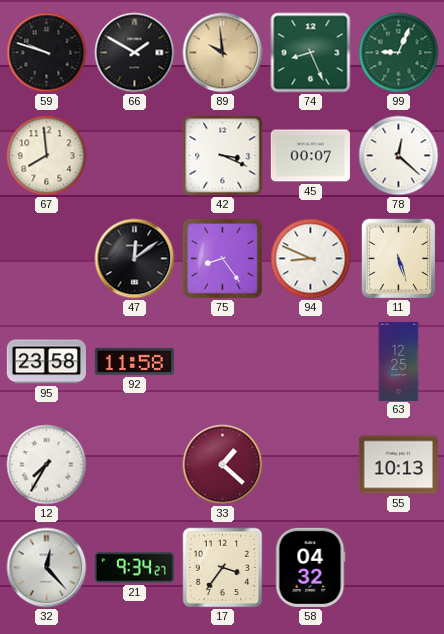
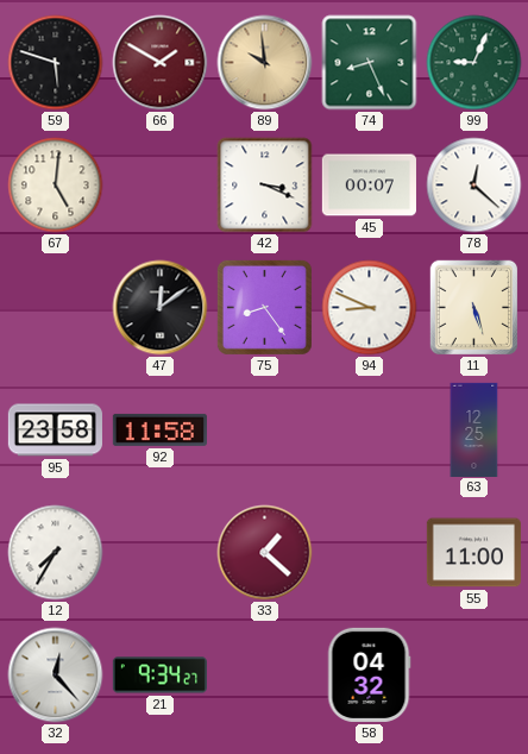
59: 9:48 -> 5:48 (56, 63)
66 dial: black -> burgundy (161, 63)
67: 7:59 -> 5:01 (56, 186)
55: 10:13 -> 11:00 (473, 553)
17: 3:36 -> none (223, 568)
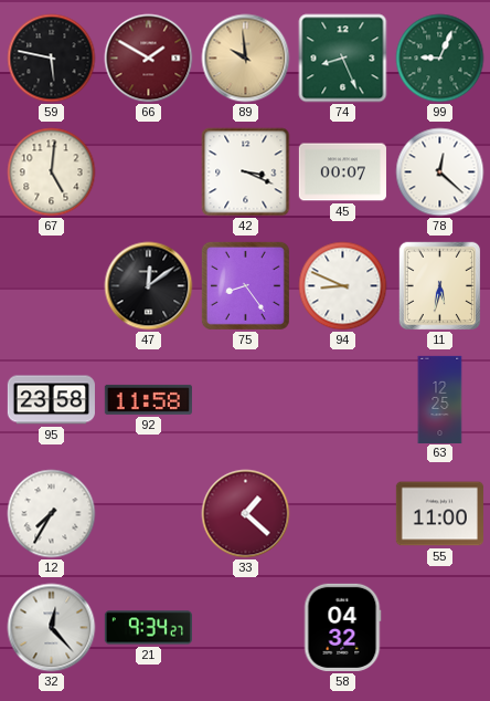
59: 5:48 -> 5:47 (52, 59)
11: 5:27 -> 5:32 (440, 286)
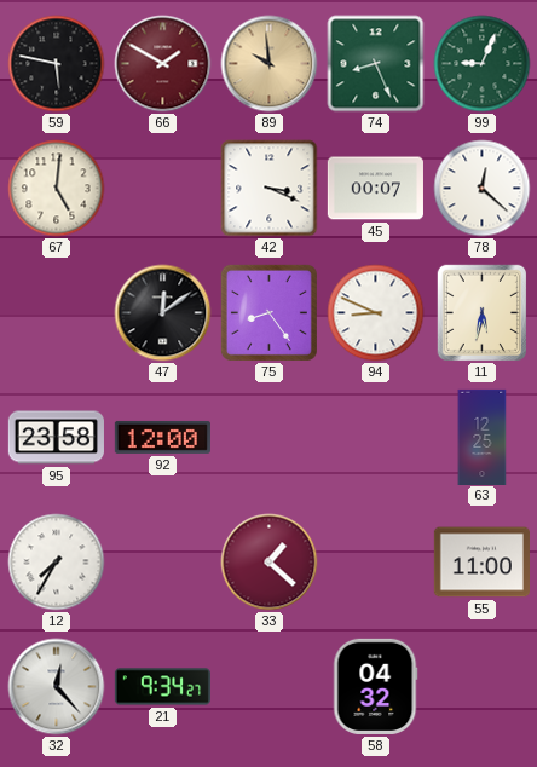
92: 11:58 -> 12:00 (162, 437)
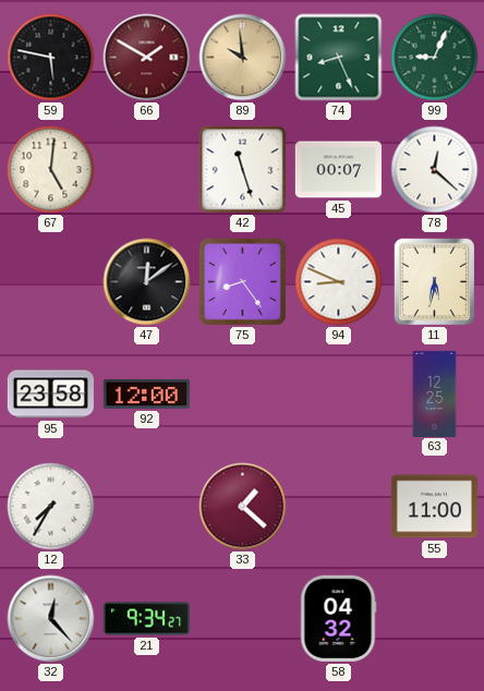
42: 3:19 -> 11:27 (243, 170)
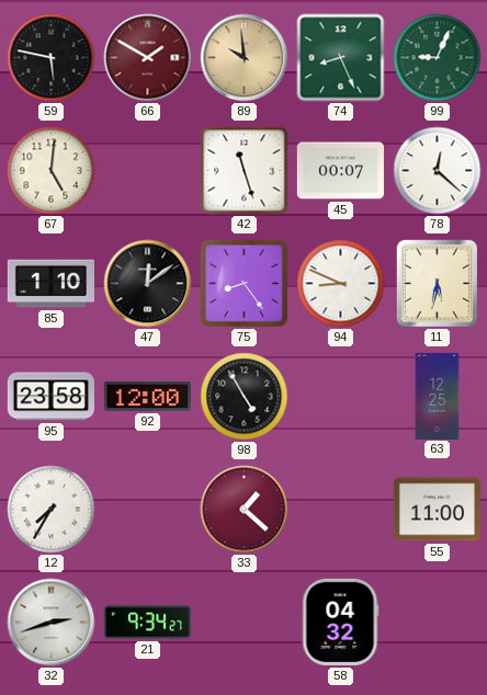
85: none -> 1:10 (50, 284)
98: none -> 4:55 (245, 397)
32: 12:23 -> 2:42 (52, 623)
